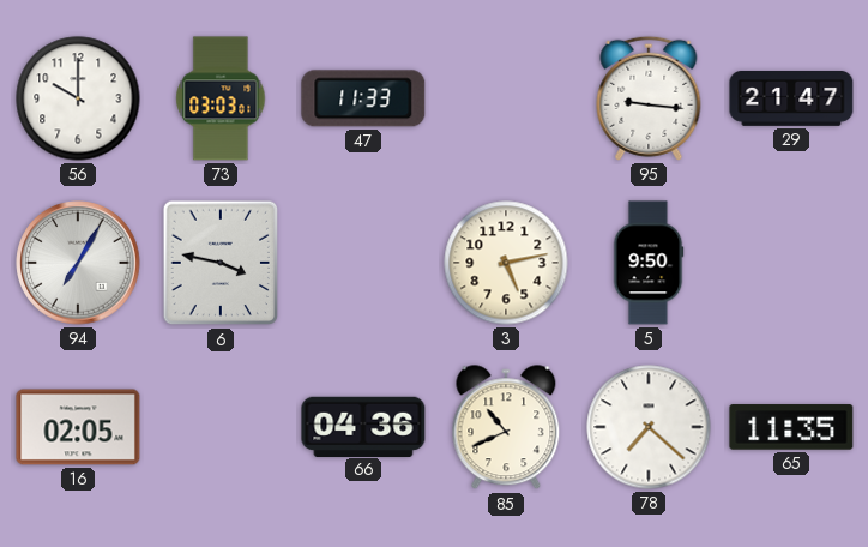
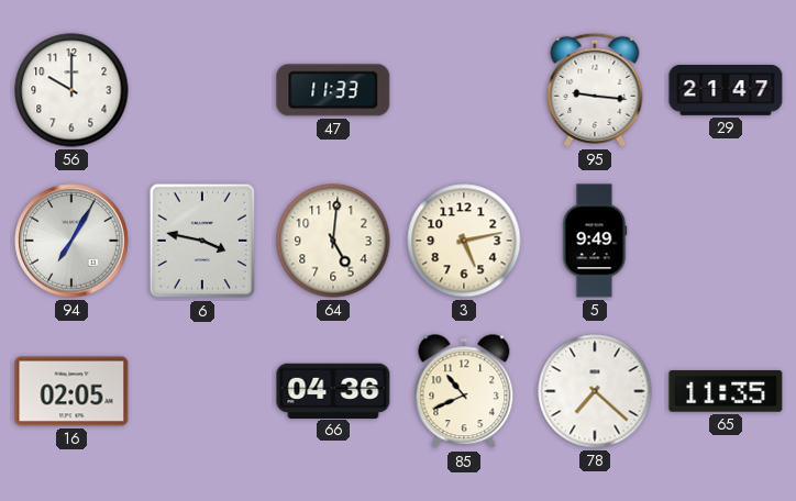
73: 03:03 -> none (221, 98)
64: none -> 5:01 (333, 241)
5: 9:50 -> 9:49 (595, 241)
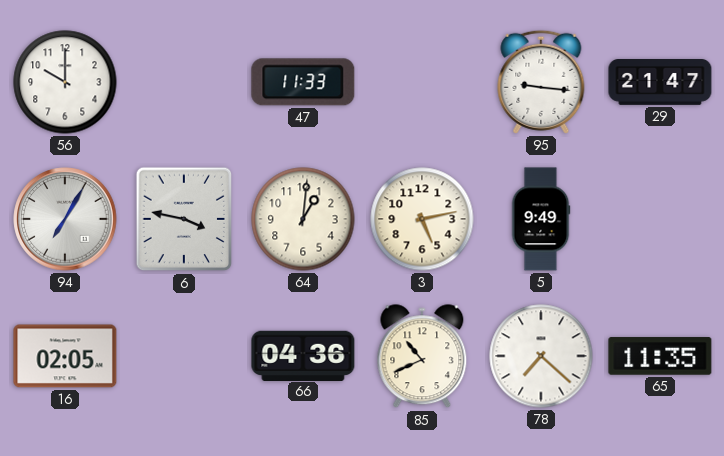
64: 5:01 -> 1:01 (303, 219)
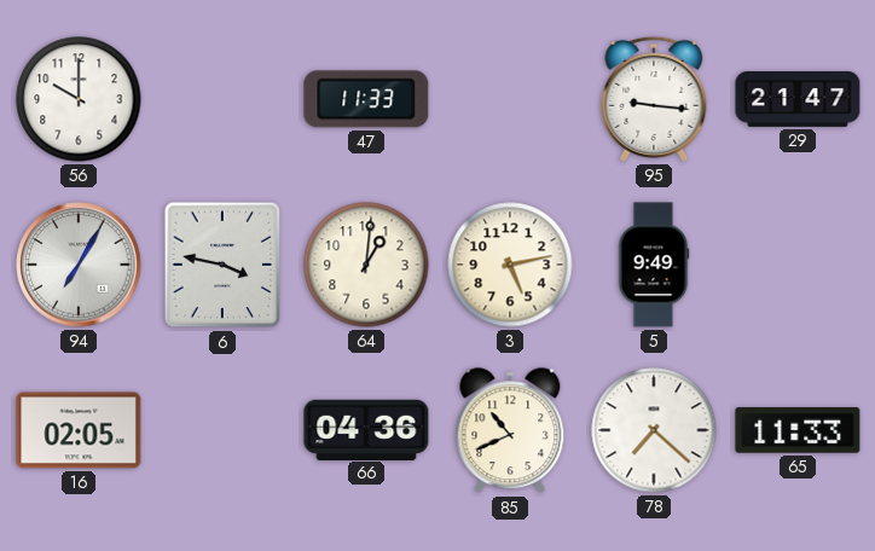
65: 11:35 -> 11:33 (798, 430)
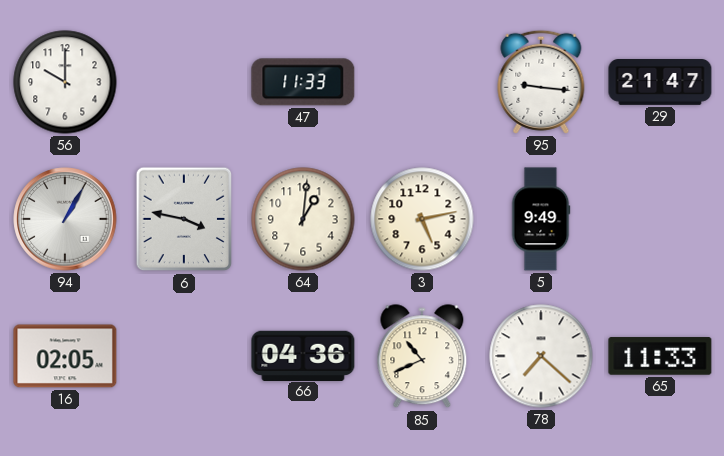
94: 7:05 -> 1:05 (65, 219)
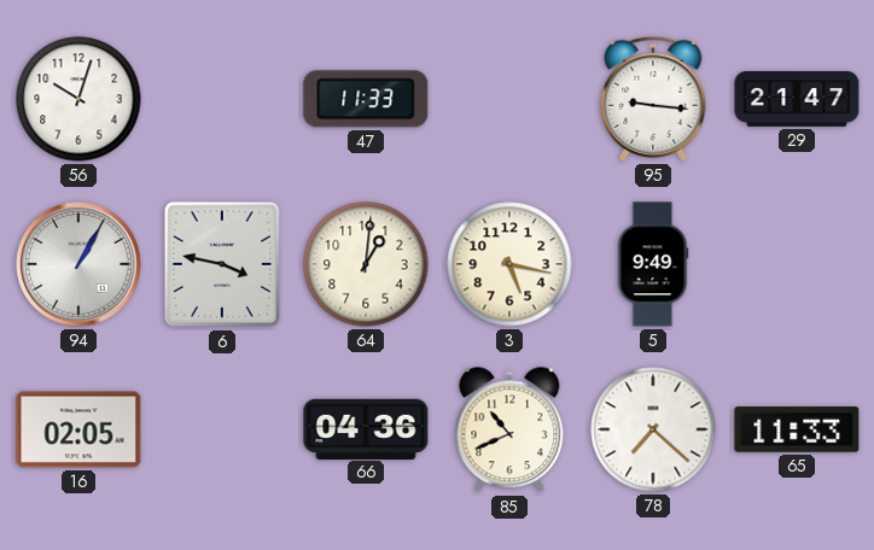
56: 10:00 -> 10:03 (78, 99)
3: 5:13 -> 5:17 (509, 264)
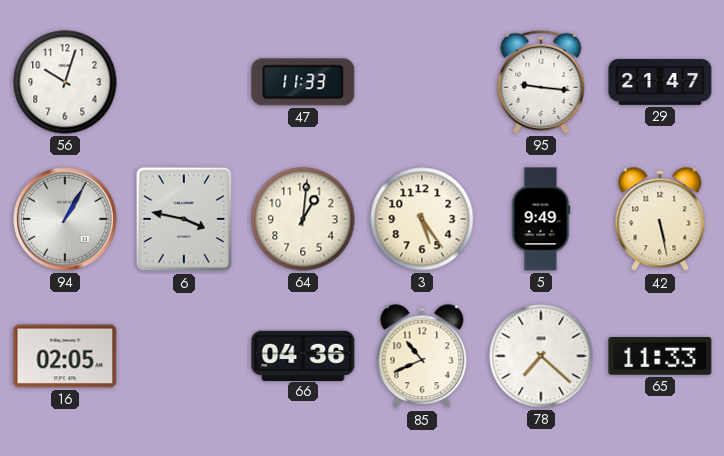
3: 5:17 -> 5:24 (422, 219)
42: none -> 5:28 (660, 220)
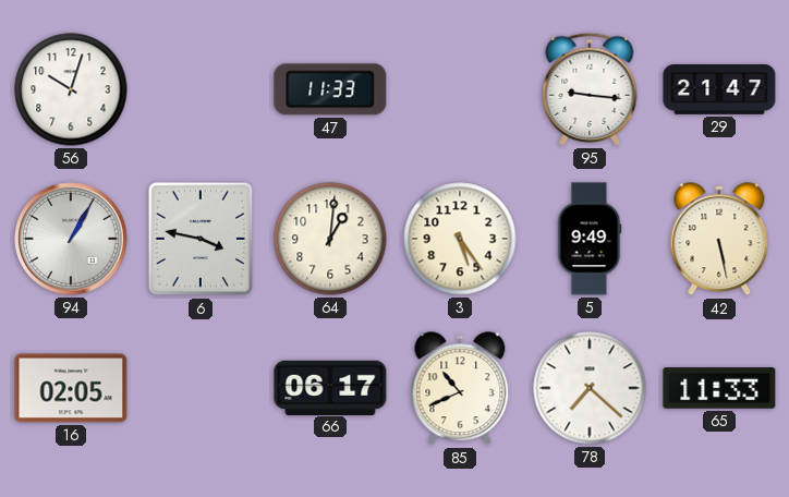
66: 04:36 -> 06:17 (330, 387)
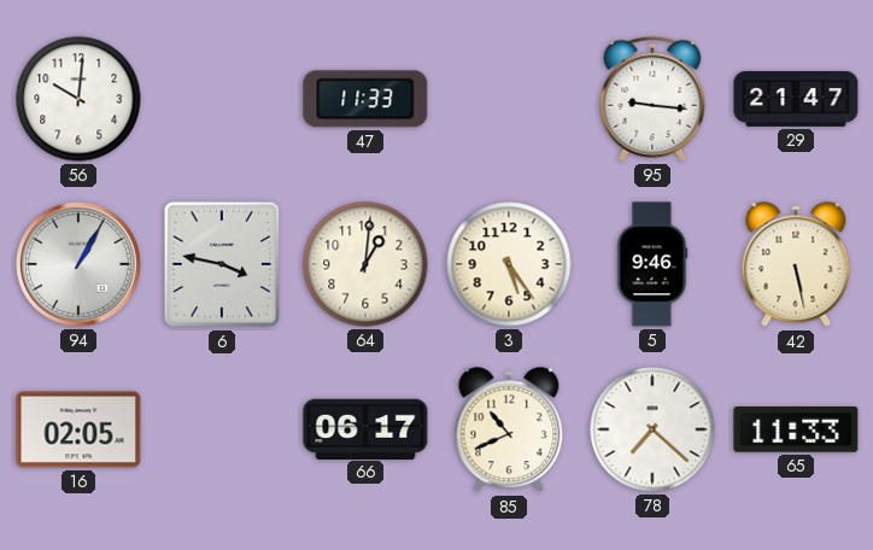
56: 10:03 -> 10:01 (78, 99)
5: 9:49 -> 9:46 (652, 264)
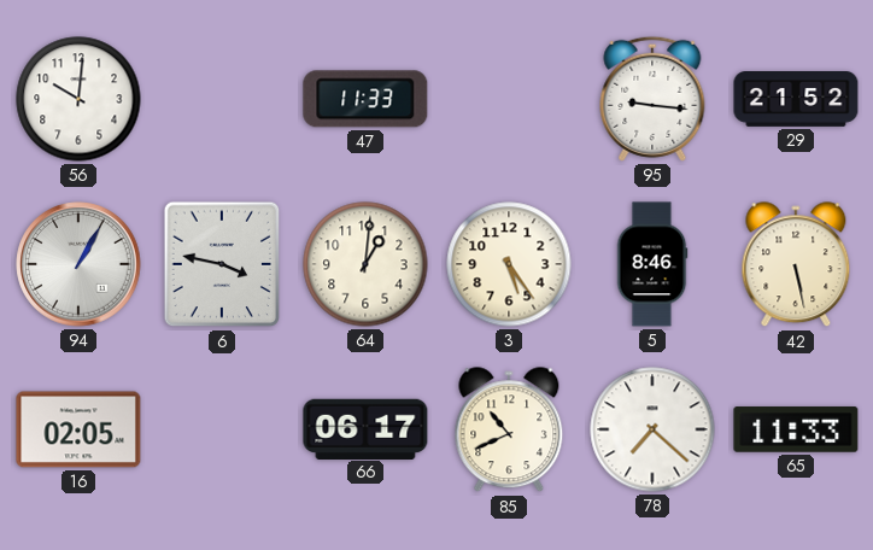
29: 21:47 -> 21:52 (796, 100)
5: 9:46 -> 8:46 (652, 264)
